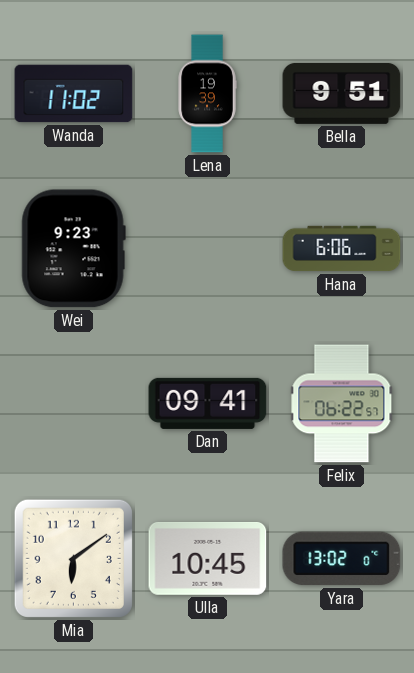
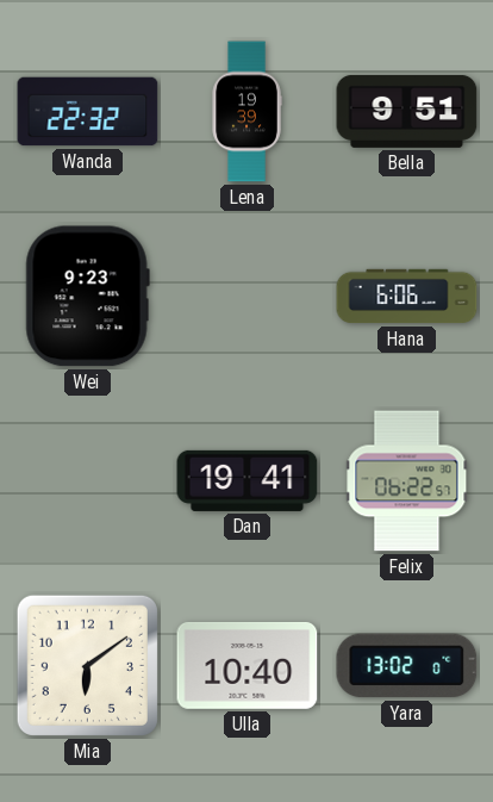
Wanda: 11:02 -> 22:32 (88, 112)
Dan: 09:41 -> 19:41 (248, 480)
Ulla: 10:45 -> 10:40 (248, 665)
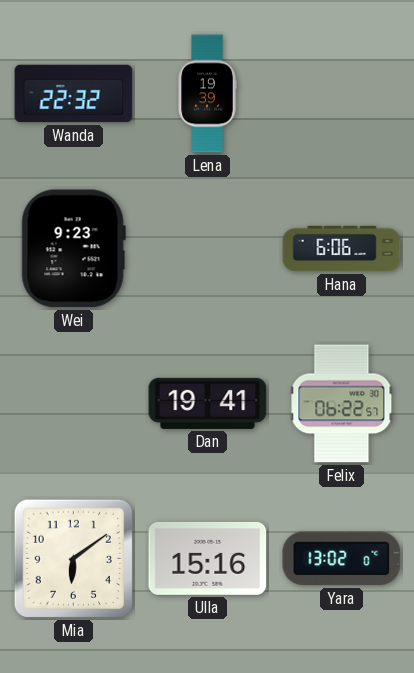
Bella: 9:51 -> none (407, 111)
Ulla: 10:40 -> 15:16 (208, 558)
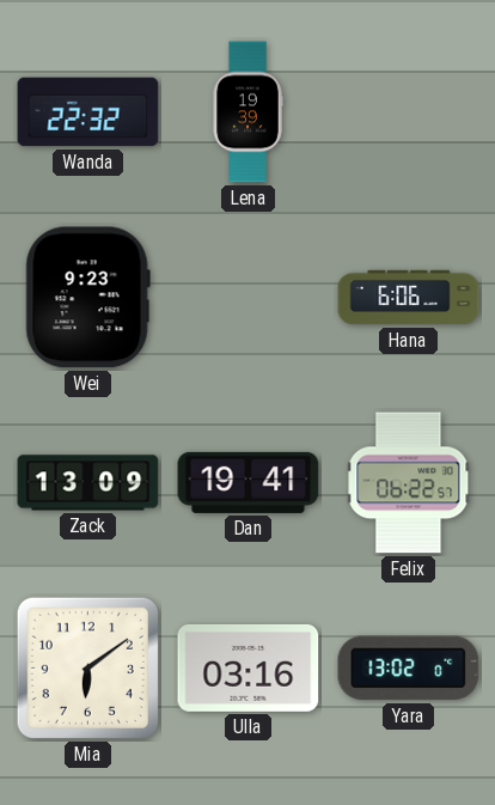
Zack: none -> 13:09 (88, 483)
Ulla: 15:16 -> 03:16 (249, 667)
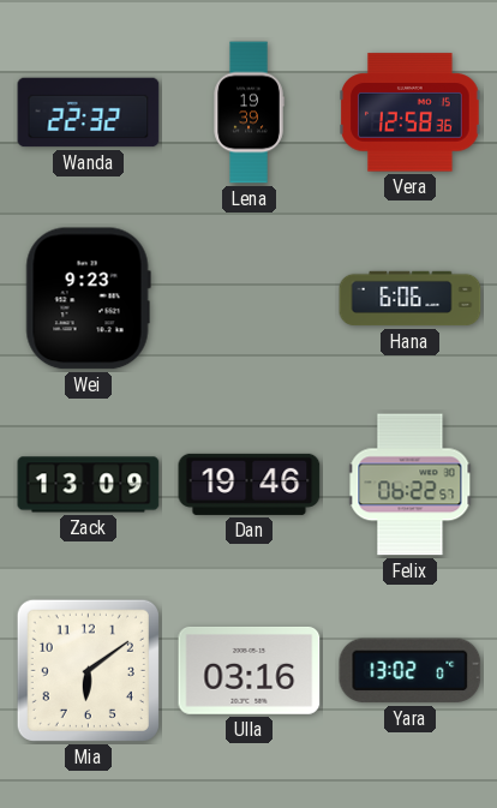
Vera: none -> 12:58 (411, 113)
Dan: 19:41 -> 19:46 (250, 484)
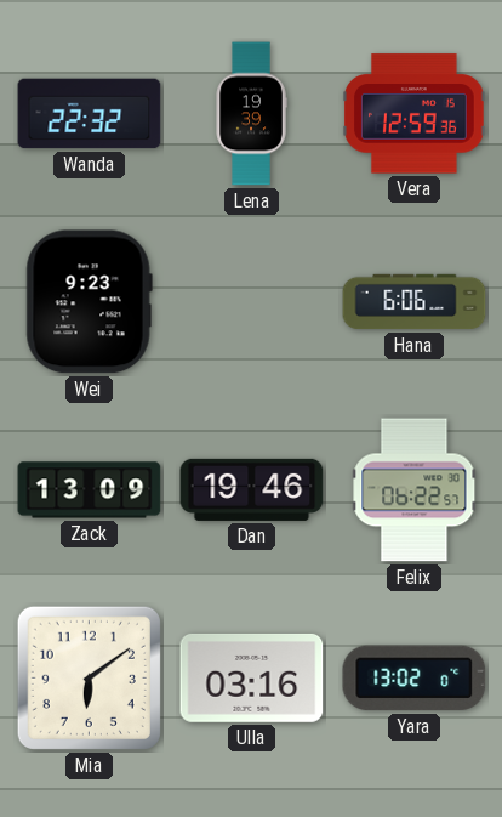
Vera: 12:58 -> 12:59 (415, 114)
